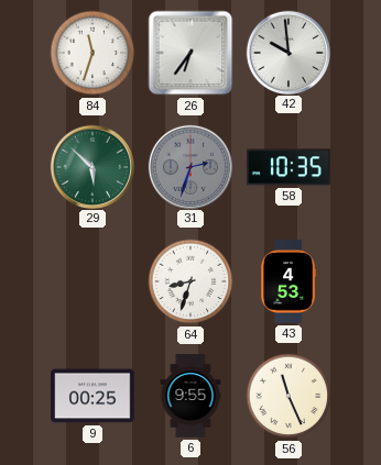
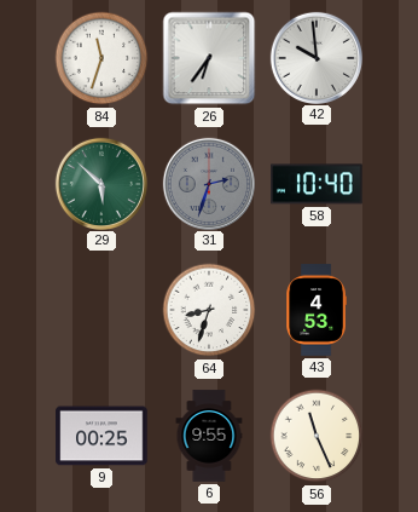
58: 10:35 -> 10:40 (317, 184)
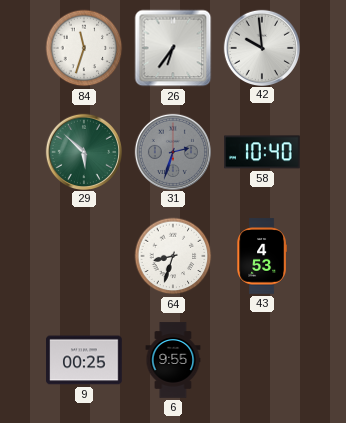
56: 11:26 -> none (317, 436)
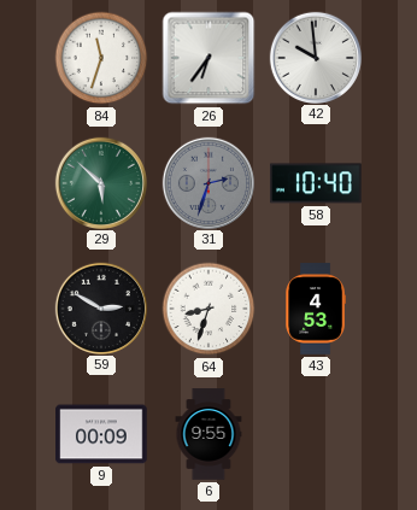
59: none -> 2:50 (100, 307)
9: 00:25 -> 00:09 (101, 434)
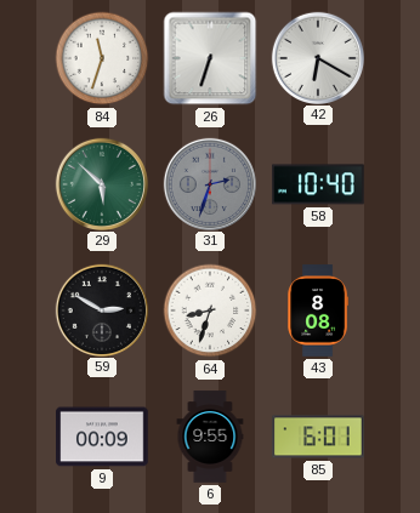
26: 6:36 -> 6:33 (210, 58)
42: 9:59 -> 6:20 (317, 57)
43: 4:53 -> 8:08 (317, 310)
85: none -> 6:01 (318, 437)
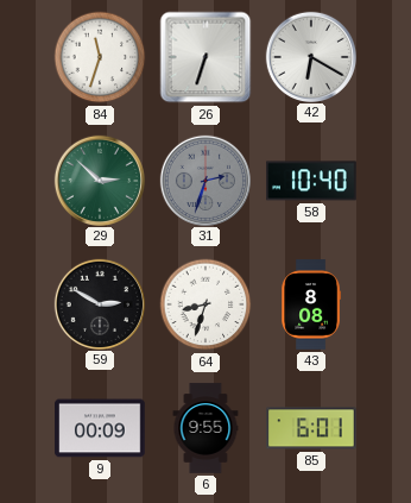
29: 5:52 -> 2:52 (99, 180)
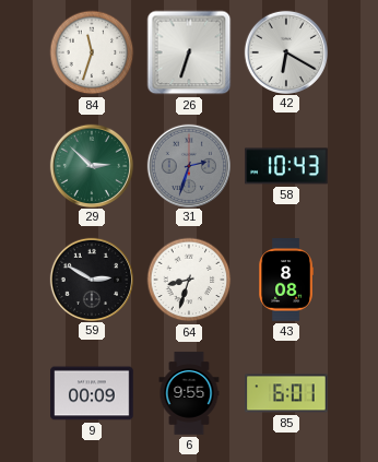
58: 10:40 -> 10:43 (286, 166)
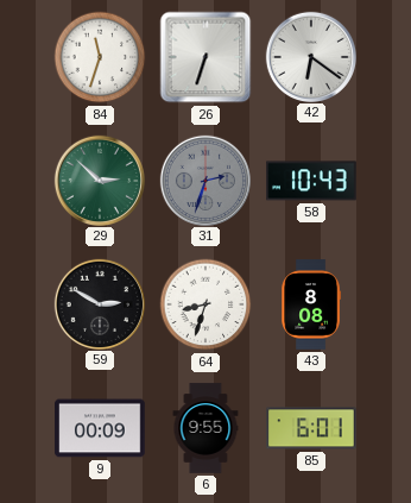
42: 6:20 -> 6:21 (310, 56)
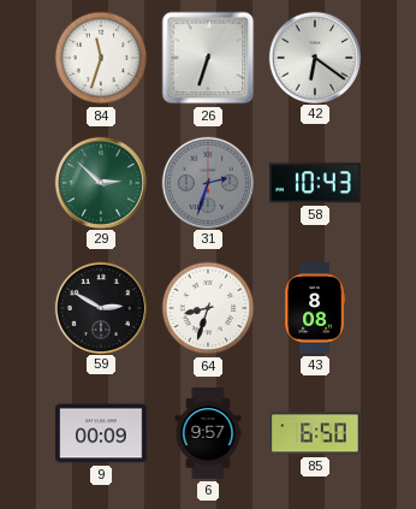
6: 9:55 -> 9:57 (208, 433)
85: 6:01 -> 6:50 (315, 433)
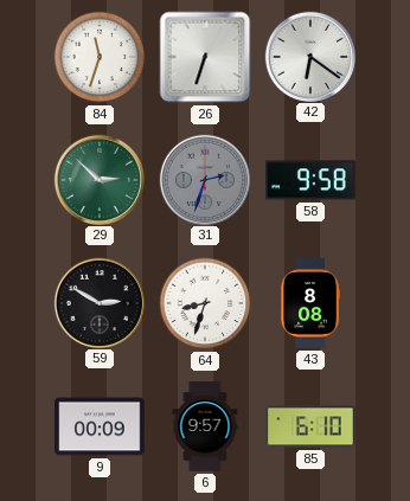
58: 10:43 -> 9:58 (310, 180)
85: 6:50 -> 6:10 (310, 426)
